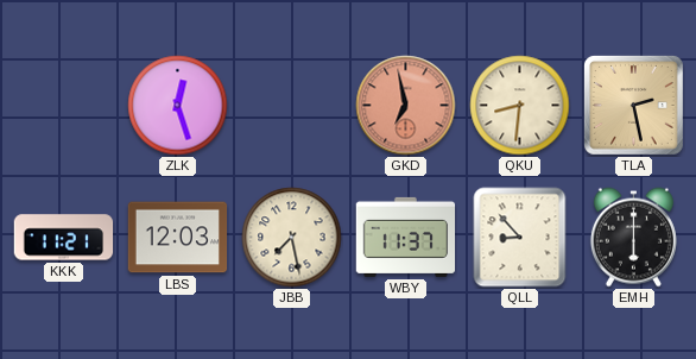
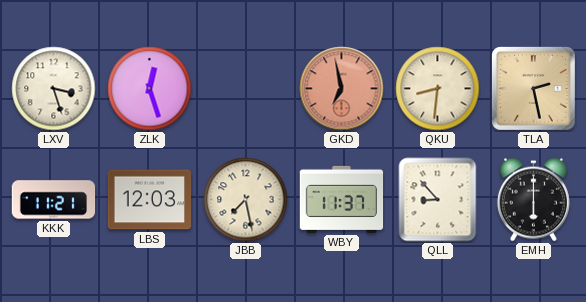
LXV: none -> 3:27 (54, 89)
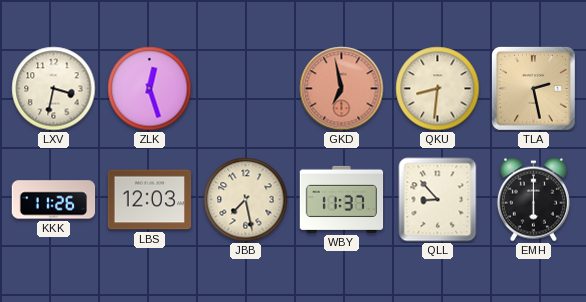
LXV: 3:27 -> 3:32 (54, 89)
KKK: 11:21 -> 11:26 (54, 200)
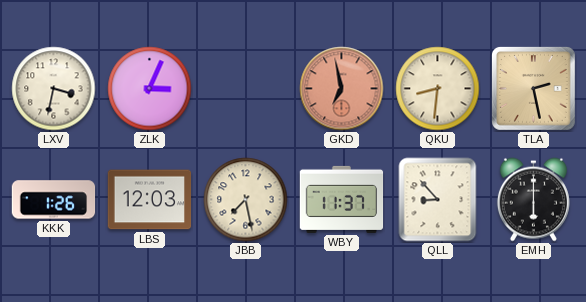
ZLK: 12:27 -> 3:04 (150, 89)
KKK: 11:26 -> 1:26 (54, 200)
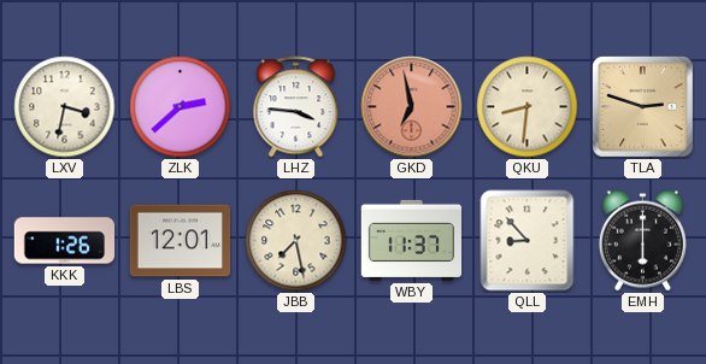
ZLK: 3:04 -> 2:38 (181, 107)
LHZ: none -> 3:46 (296, 107)
TLA: 2:28 -> 2:48 (643, 107)
LBS: 12:03 -> 12:01 (181, 241)
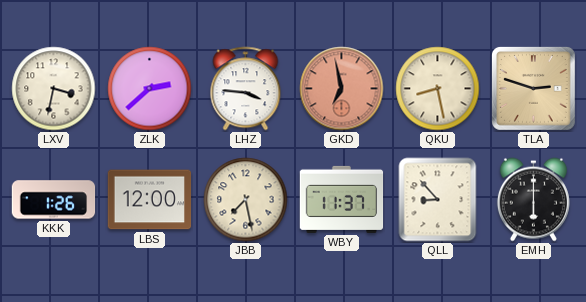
QKU: 8:31 -> 8:28 (438, 89)
LBS: 12:01 -> 12:00 (150, 200)
